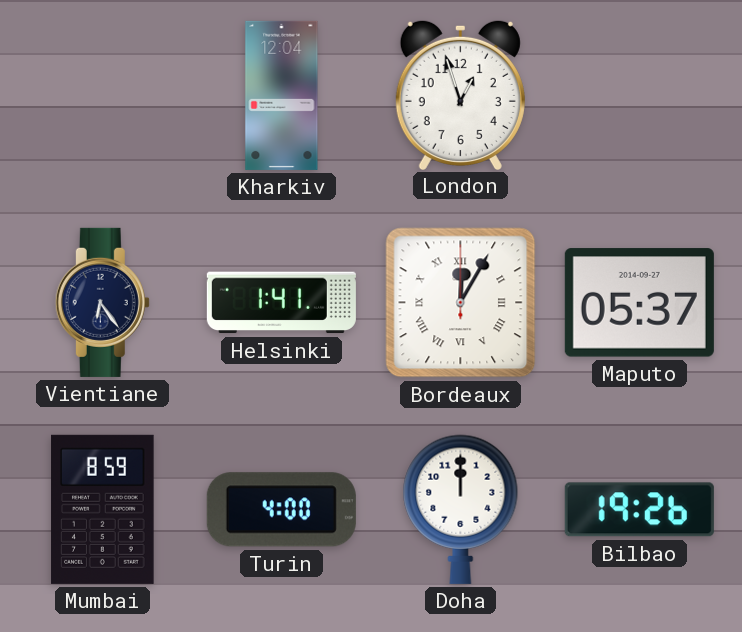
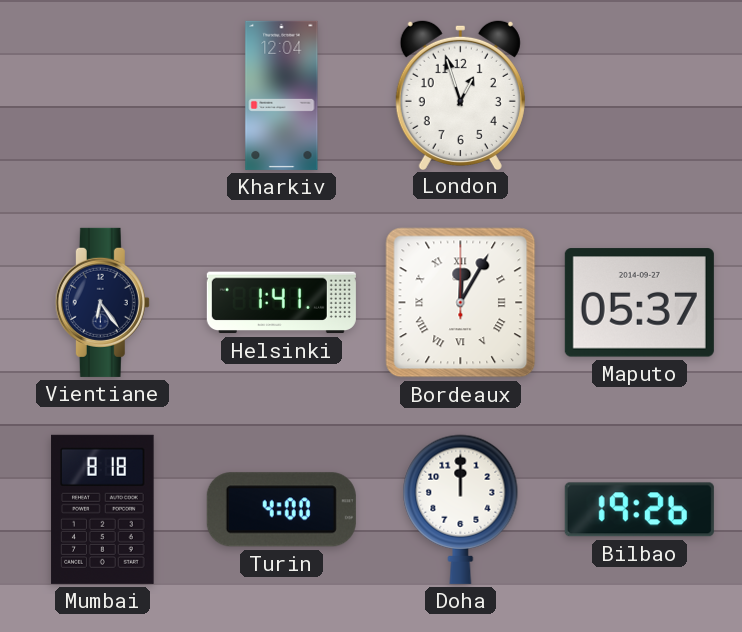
Mumbai: 8:59 -> 8:18 (103, 509)
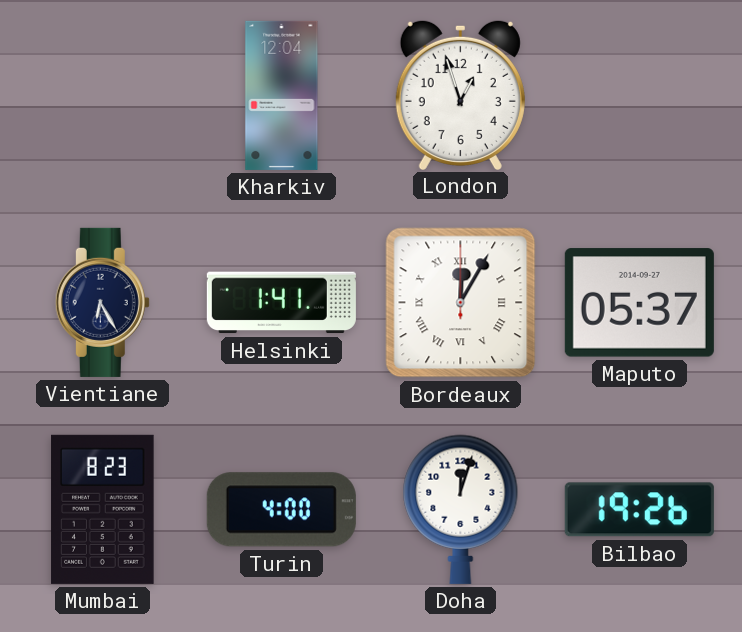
Vientiane: 6:24 -> 6:25 (102, 302)
Mumbai: 8:18 -> 8:23 (103, 509)
Doha: 12:00 -> 12:03 (461, 509)
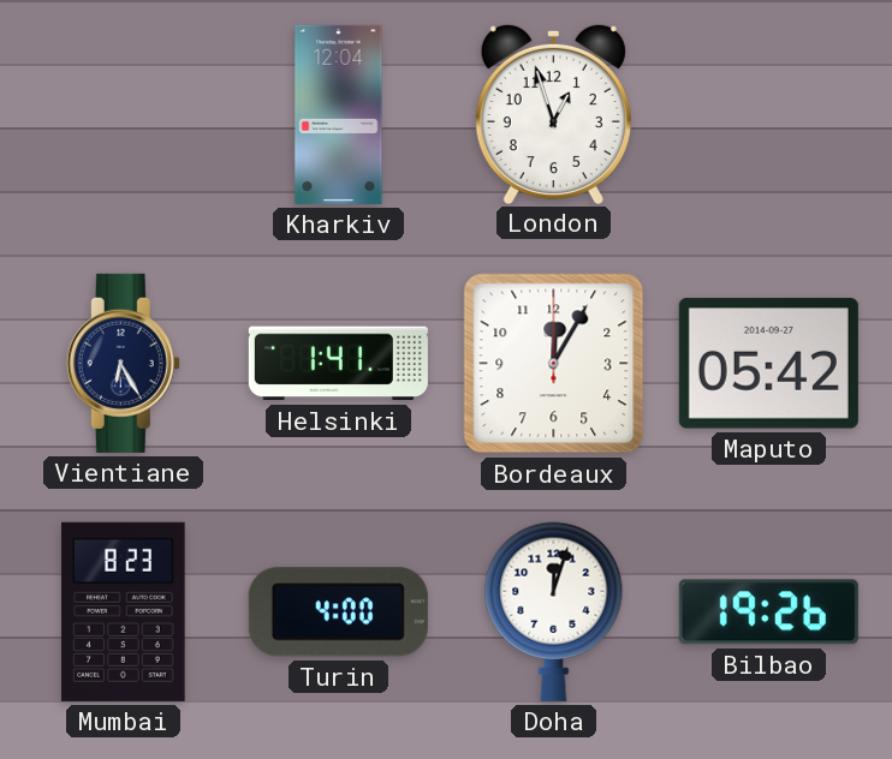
Bordeaux numerals: Roman -> Arabic (554, 364)
Maputo: 05:37 -> 05:42 (768, 364)
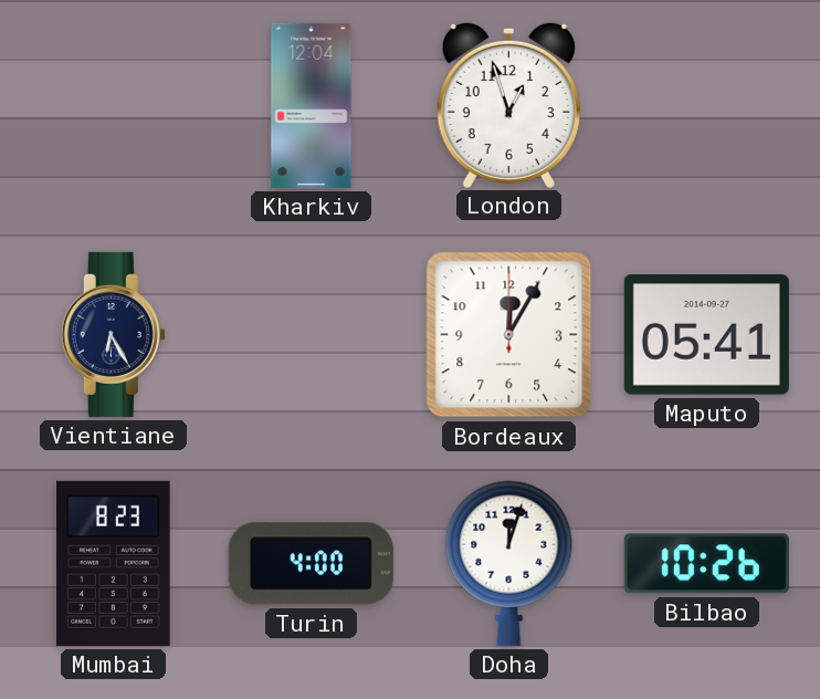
Helsinki: 1:41 -> none (338, 364)
Maputo: 05:42 -> 05:41 (706, 335)
Bilbao: 19:26 -> 10:26 (706, 564)
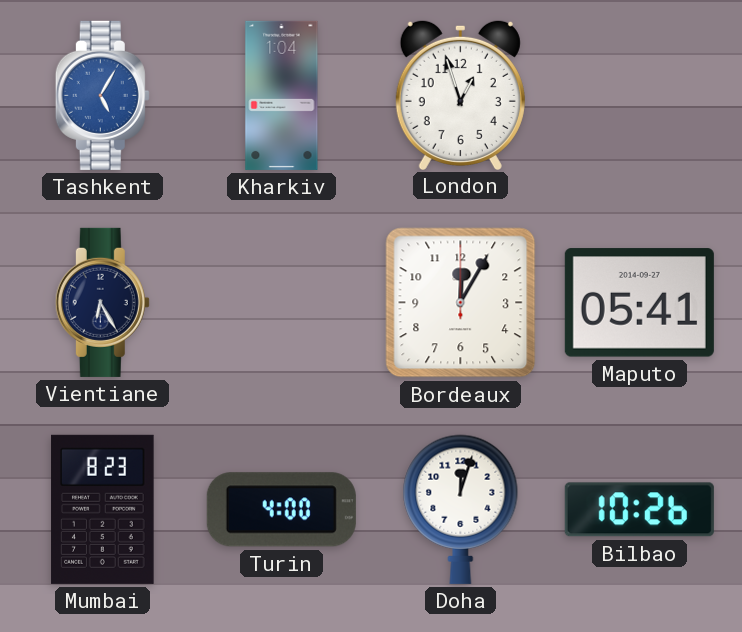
Tashkent: none -> 5:05 (102, 95)
Kharkiv: 12:04 -> 1:04 (282, 95)
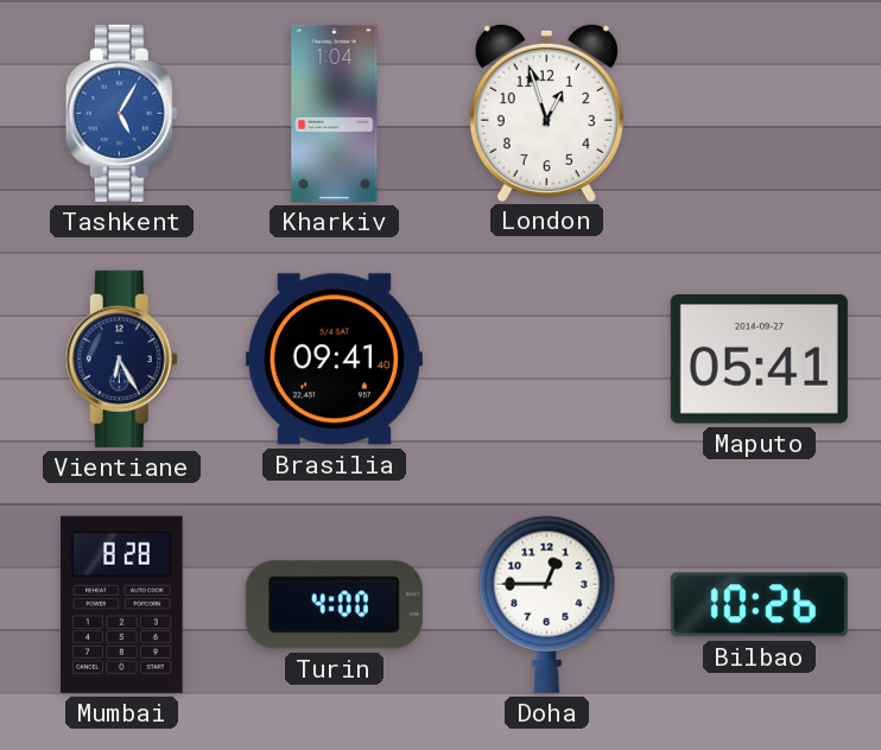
Brasilia: none -> 09:41 (334, 360)
Bordeaux: 12:05 -> none (461, 303)
Mumbai: 8:23 -> 8:28 (122, 604)
Doha: 12:03 -> 12:45 (547, 604)
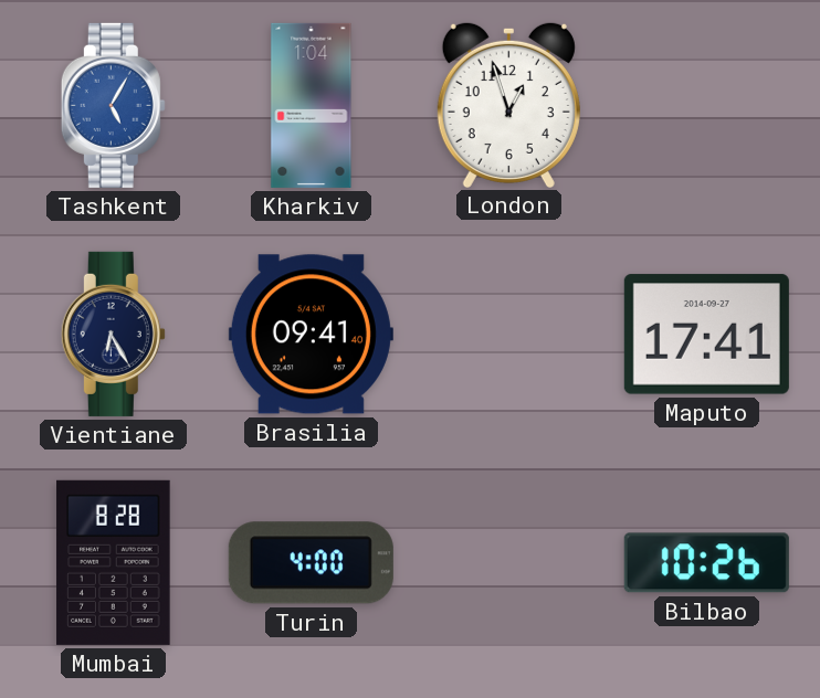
Maputo: 05:41 -> 17:41 (706, 335)
Doha: 12:45 -> none (547, 604)
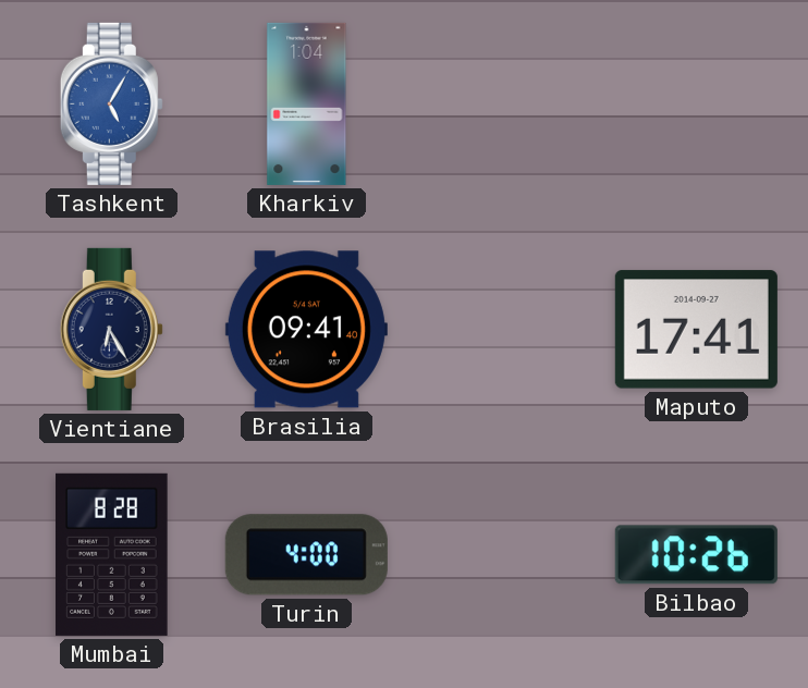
London: 12:57 -> none (508, 104)
